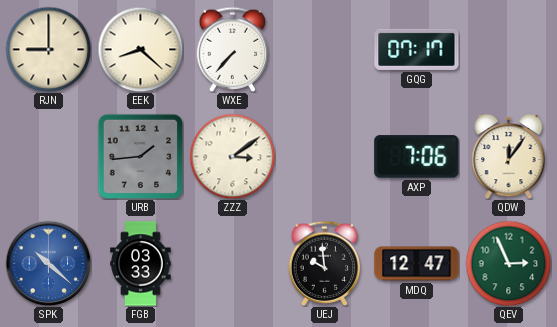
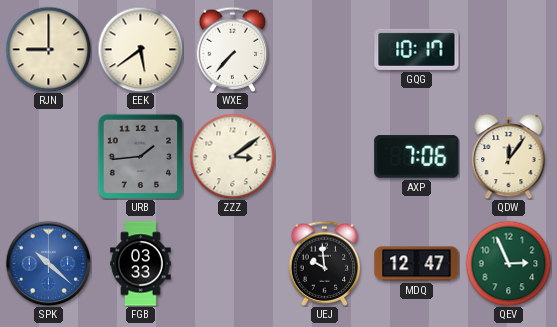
EEK: 8:22 -> 5:39 (140, 49)
GQG: 07:17 -> 10:17 (417, 49)
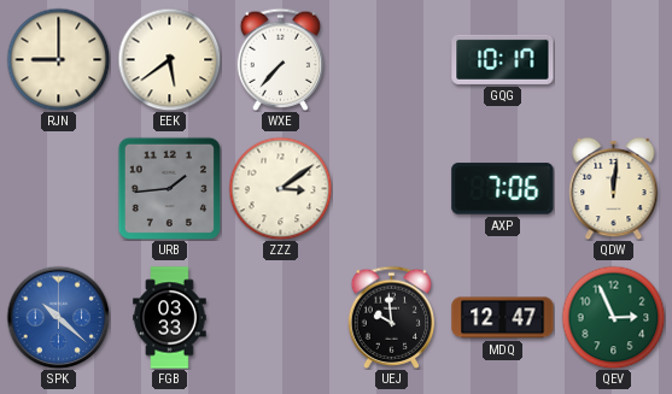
QDW: 12:06 -> 12:01 (614, 188)
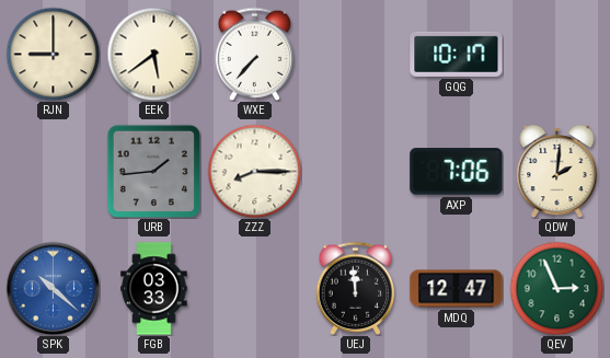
ZZZ: 3:09 -> 8:15 (254, 171)
QDW: 12:01 -> 2:01 (557, 171)
UEJ: 9:59 -> 11:59 (356, 288)
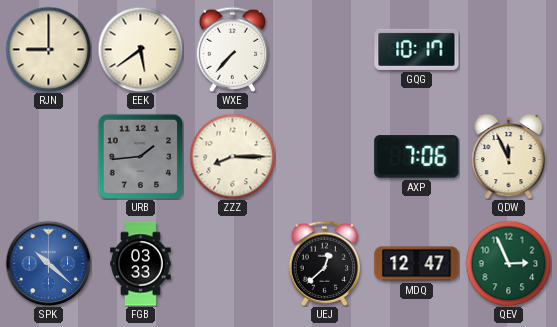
QDW: 2:01 -> 11:56 (509, 156)
UEJ: 11:59 -> 12:38 (325, 263)
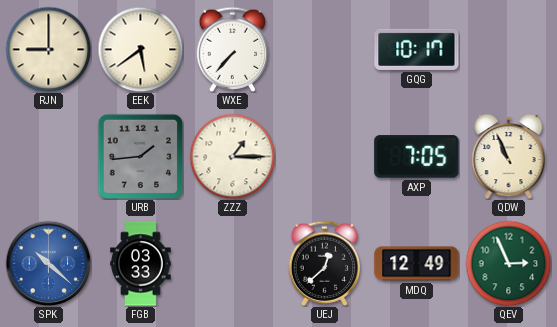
ZZZ: 8:15 -> 1:15 (232, 156)
AXP: 7:06 -> 7:05 (417, 157)
QDW: 11:56 -> 10:56 (509, 156)
MDQ: 12:47 -> 12:49 (417, 264)
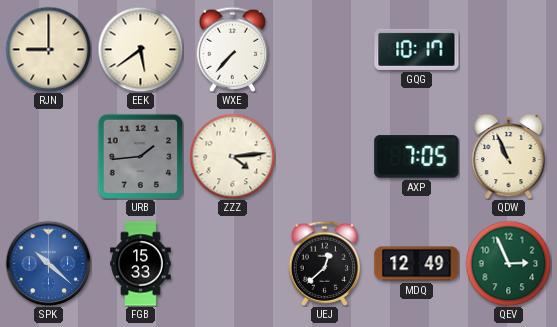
ZZZ: 1:15 -> 4:14 (232, 156)
FGB: 03:33 -> 15:33 (141, 264)
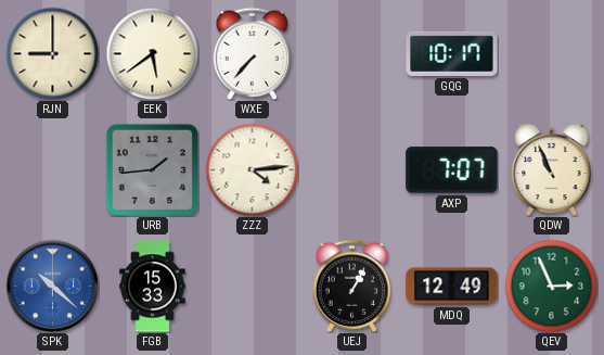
AXP: 7:05 -> 7:07 (452, 170)
UEJ: 12:38 -> 1:05 (352, 286)
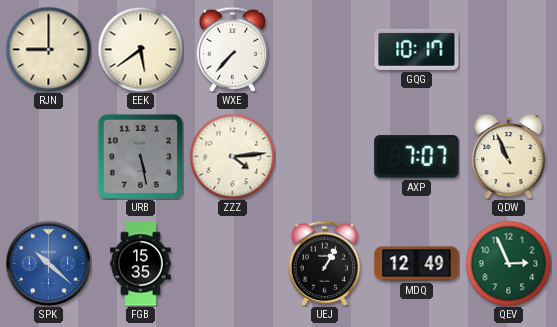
URB: 1:44 -> 5:28 (140, 156)
FGB: 15:33 -> 15:35 (141, 264)
